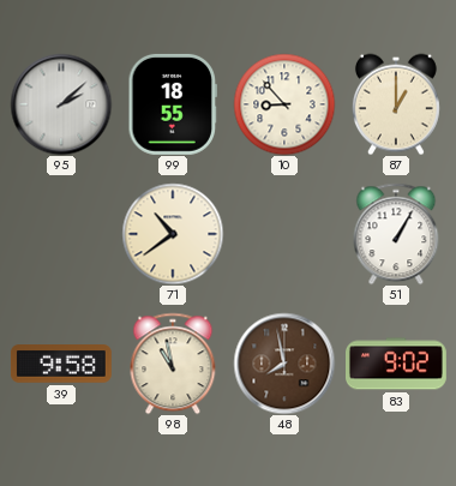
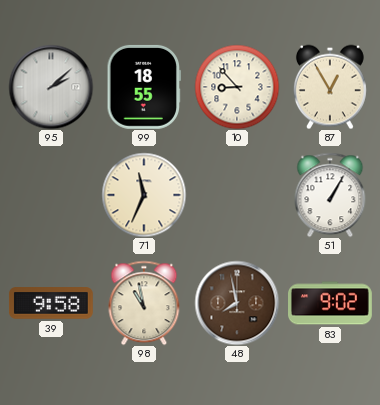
87: 1:00 -> 12:55 (330, 87)
71: 10:39 -> 11:34 (144, 195)
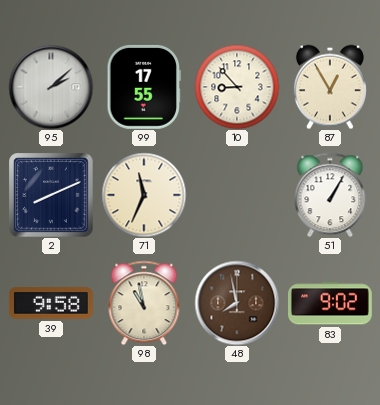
99: 18:55 -> 17:55 (144, 87)
2: none -> 8:11 (51, 195)
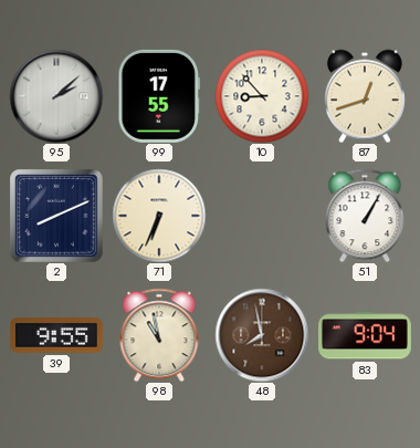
87: 12:55 -> 12:42 (365, 96)
71: 11:34 -> 6:34 (159, 216)
39: 9:58 -> 9:55 (56, 335)
83: 9:02 -> 9:04 (366, 335)
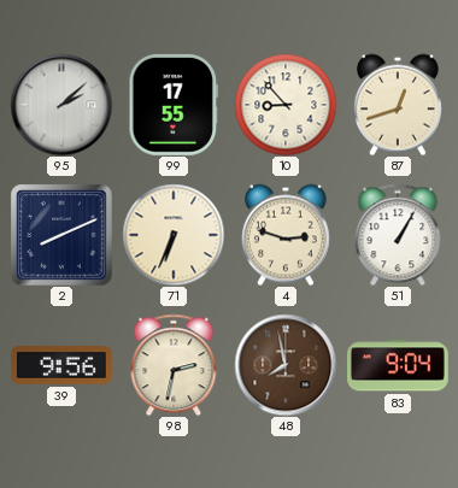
4: none -> 2:48 (286, 235)
39: 9:55 -> 9:56 (61, 365)
98: 10:58 -> 2:32 (174, 365)
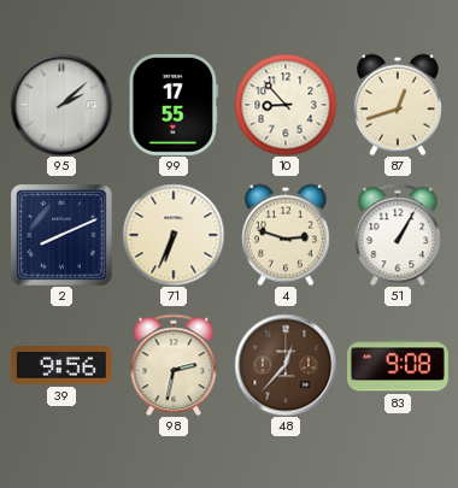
48: 7:58 -> 12:37 (286, 365)
83: 9:04 -> 9:08 (399, 365)
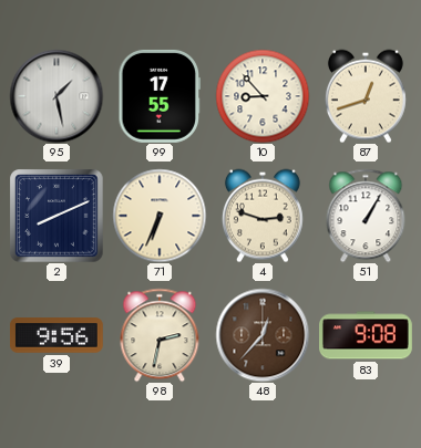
95: 2:08 -> 1:28 (57, 96)
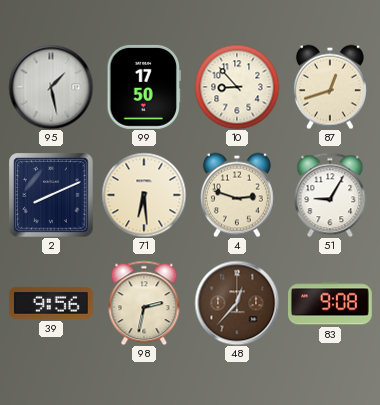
99: 17:55 -> 17:50 (144, 87)
71: 6:34 -> 6:29 (144, 195)
51: 1:05 -> 9:05 (330, 195)
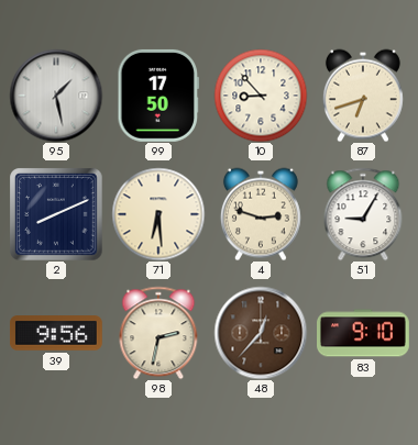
87: 12:42 -> 6:42 (363, 96)
83: 9:08 -> 9:10 (364, 333)
